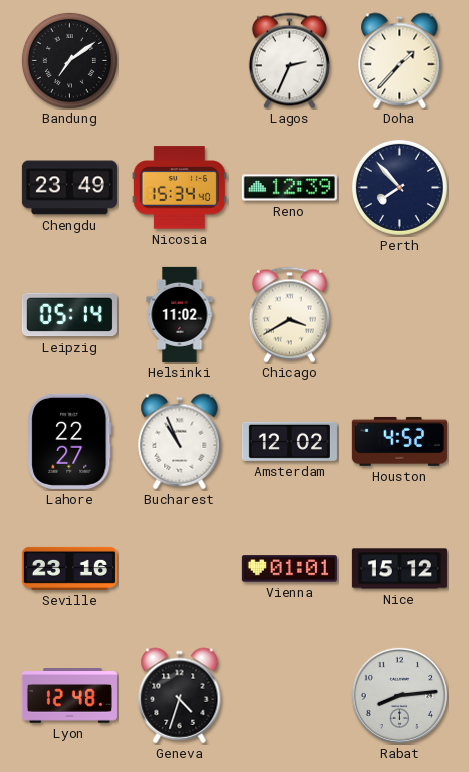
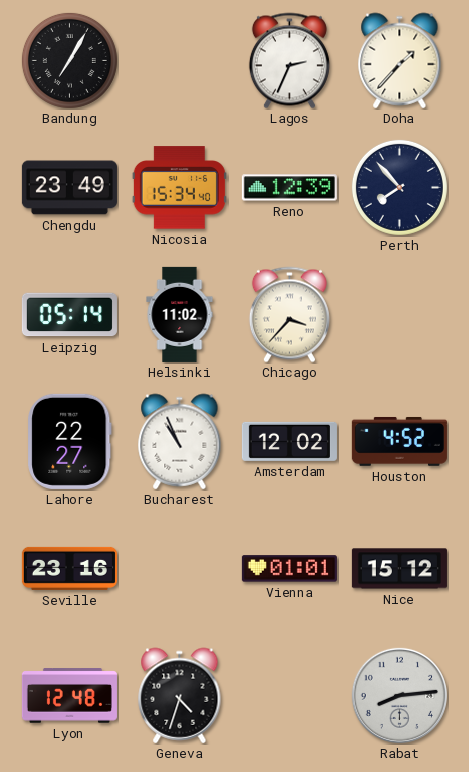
Bandung: 7:09 -> 7:05 (69, 60)
Chicago: 3:40 -> 3:37 (289, 315)
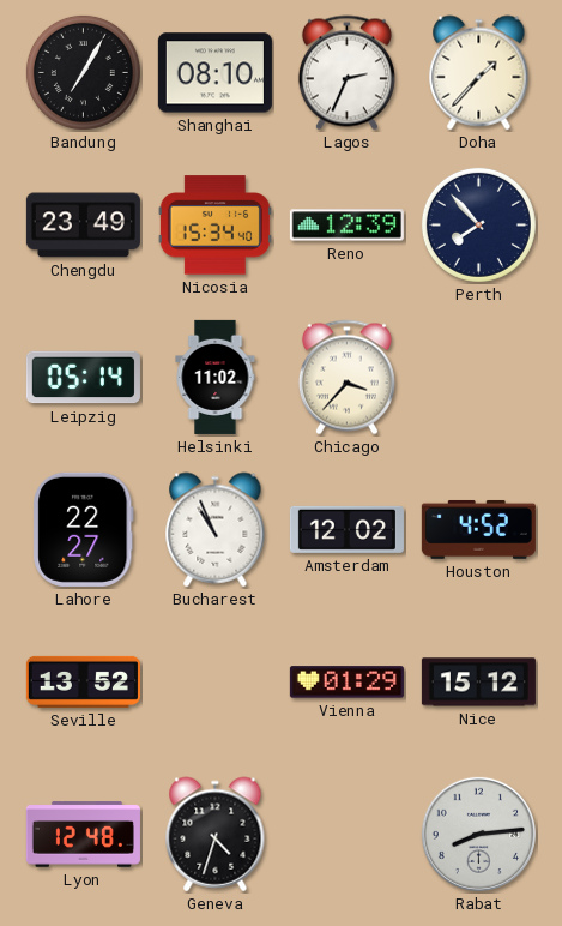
Shanghai: none -> 08:10 (214, 73)
Seville: 23:16 -> 13:52 (83, 681)
Vienna: 01:01 -> 01:29 (346, 683)
